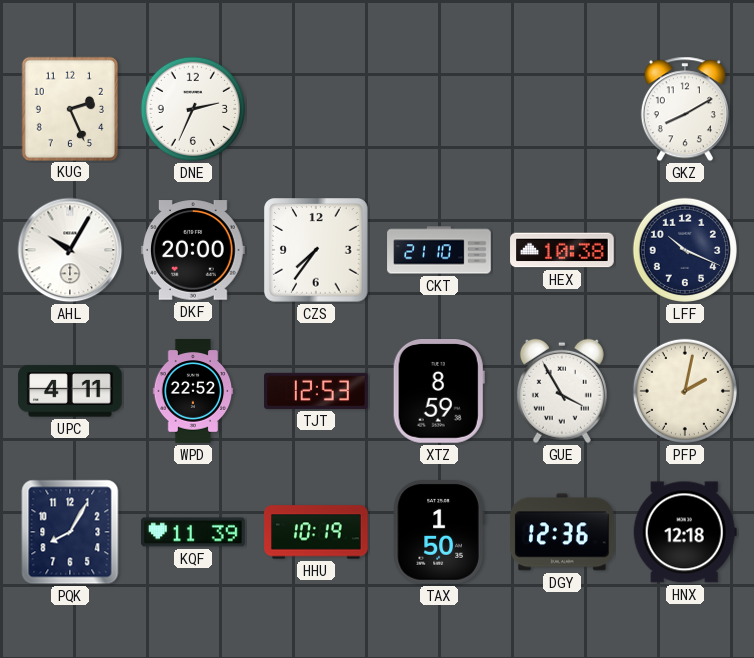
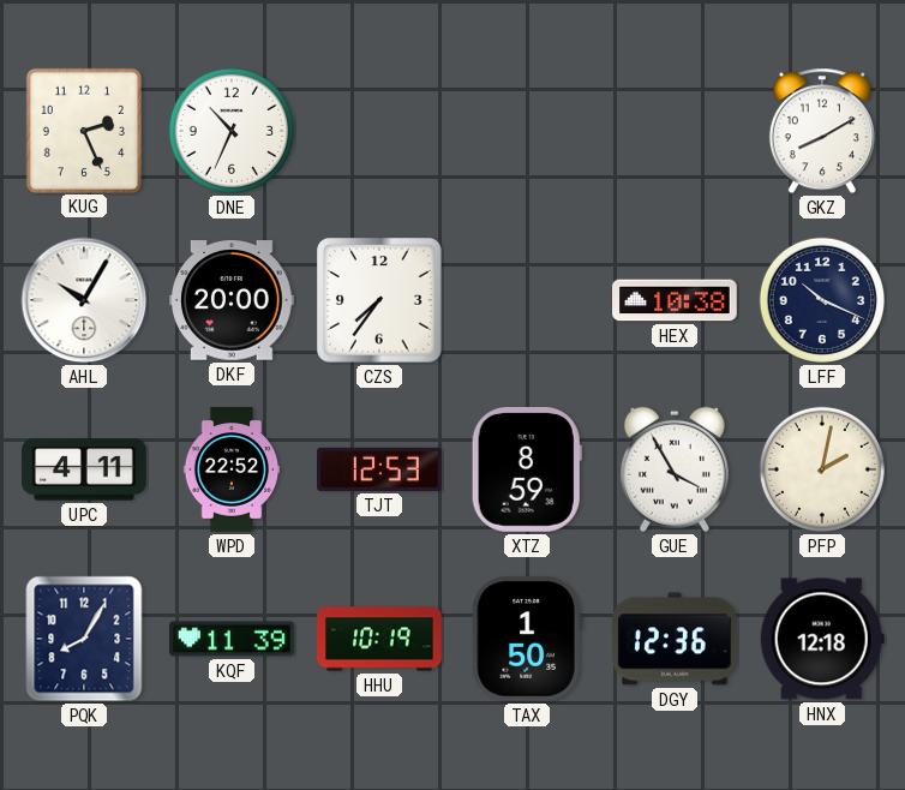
DNE: 2:34 -> 10:34 (232, 131)
CKT: 21:10 -> none (439, 250)
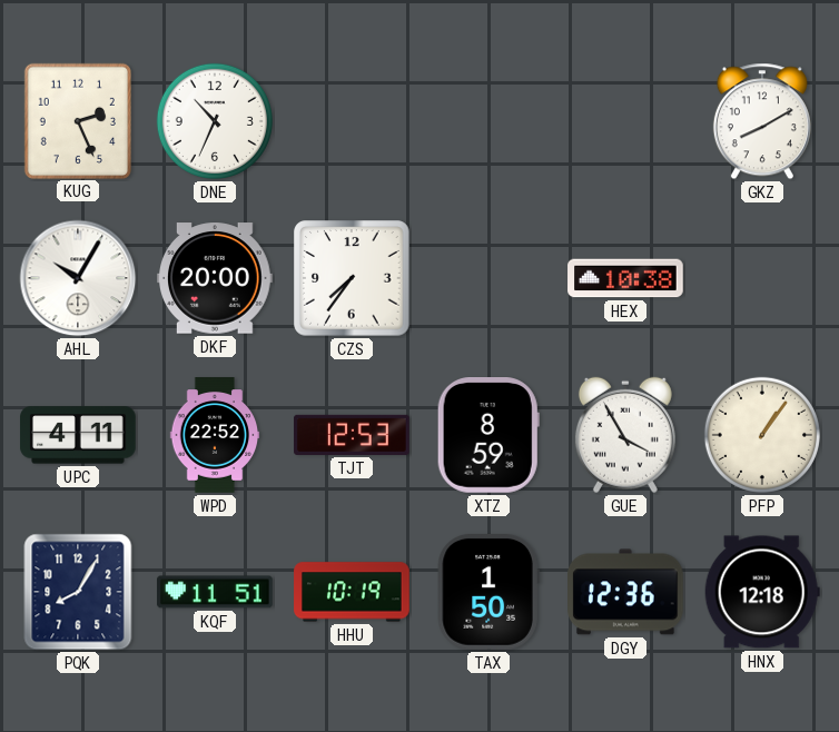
LFF: 10:19 -> none (822, 300)
PFP: 2:02 -> 1:06 (762, 435)
KQF: 11:39 -> 11:51 (215, 592)
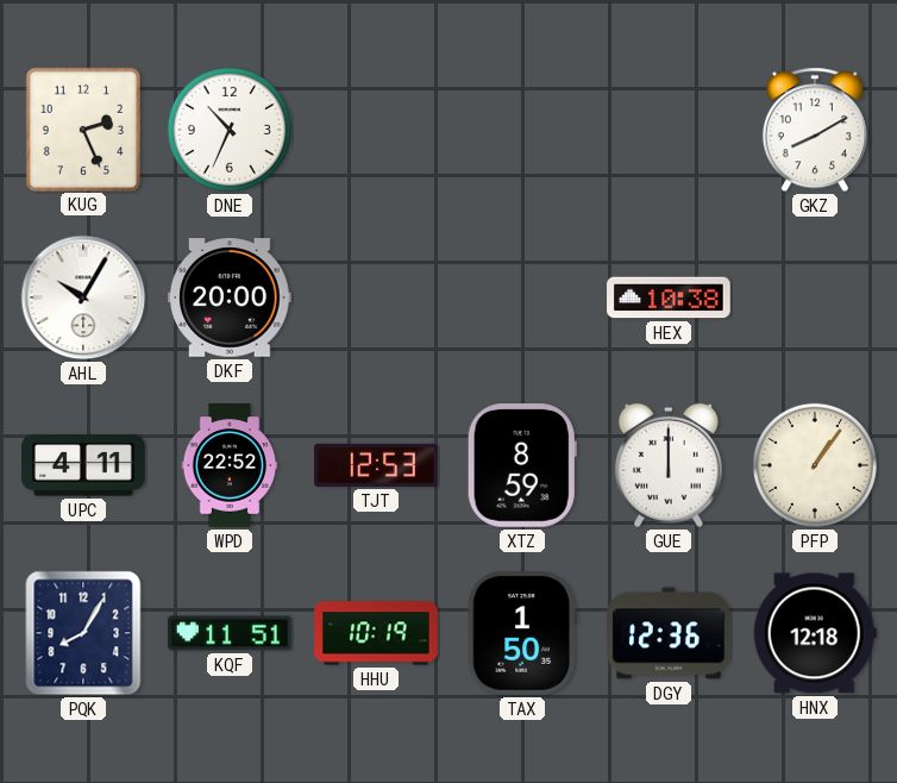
CZS: 7:36 -> none (352, 278)
GUE: 3:55 -> 12:00 (669, 465)
